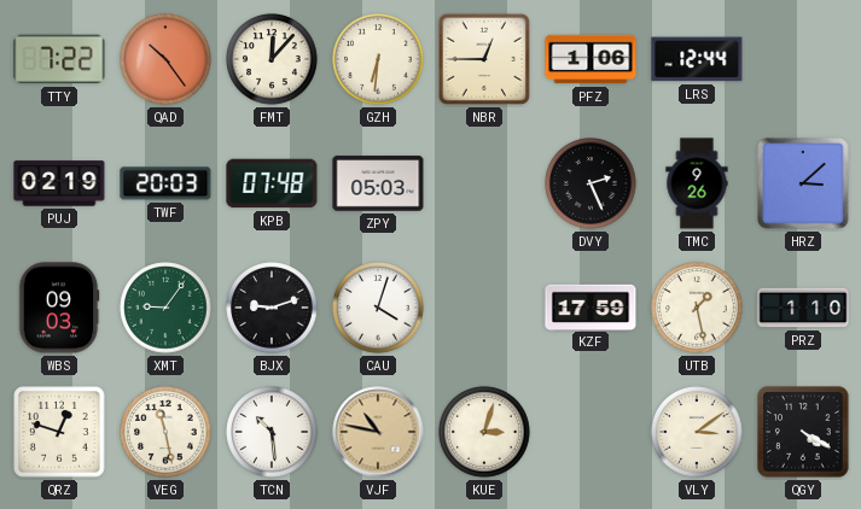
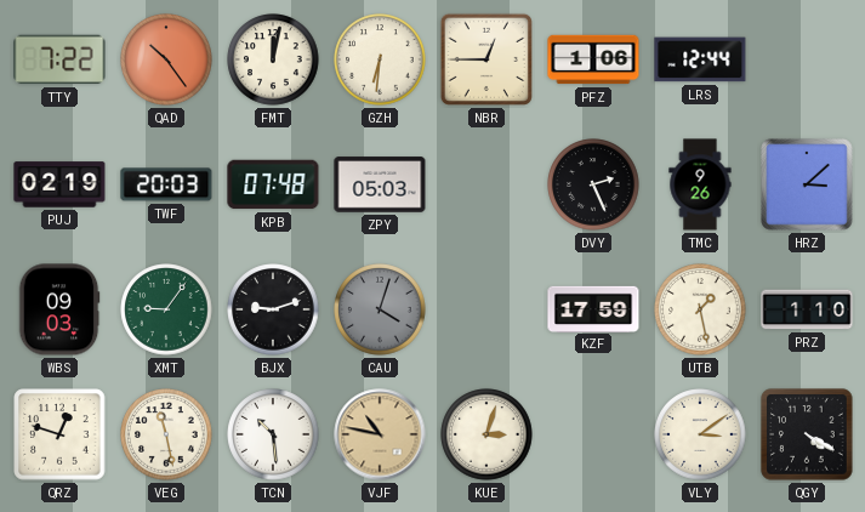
FMT: 12:07 -> 12:02 (273, 59)
CAU dial: white -> grey (380, 309)
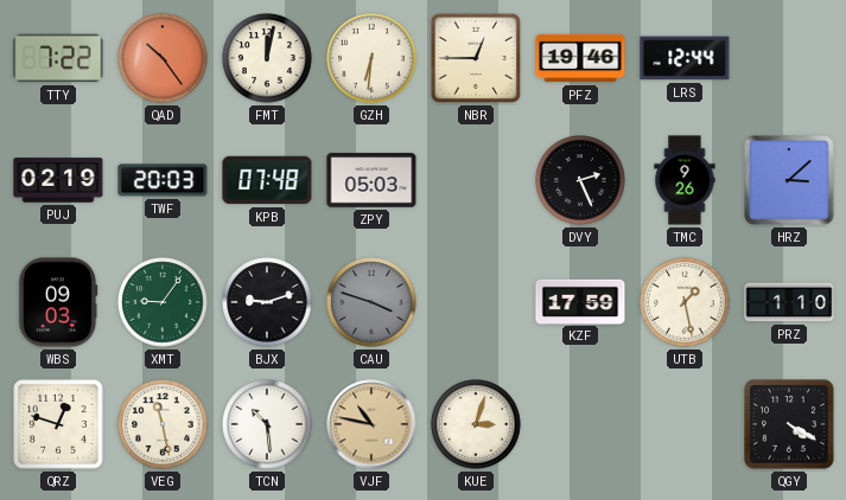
PFZ: 1:06 -> 19:46 (580, 58)
CAU: 4:03 -> 3:48 (371, 302)
VLY: 3:09 -> none (700, 434)
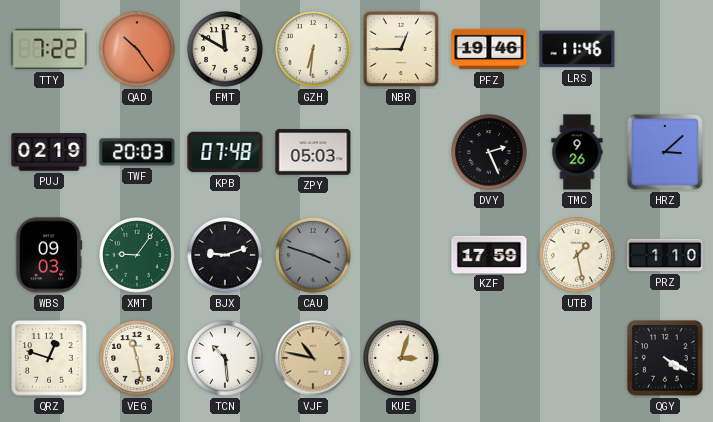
FMT: 12:02 -> 11:50 (225, 49)
LRS: 12:44 -> 11:46 (577, 49)
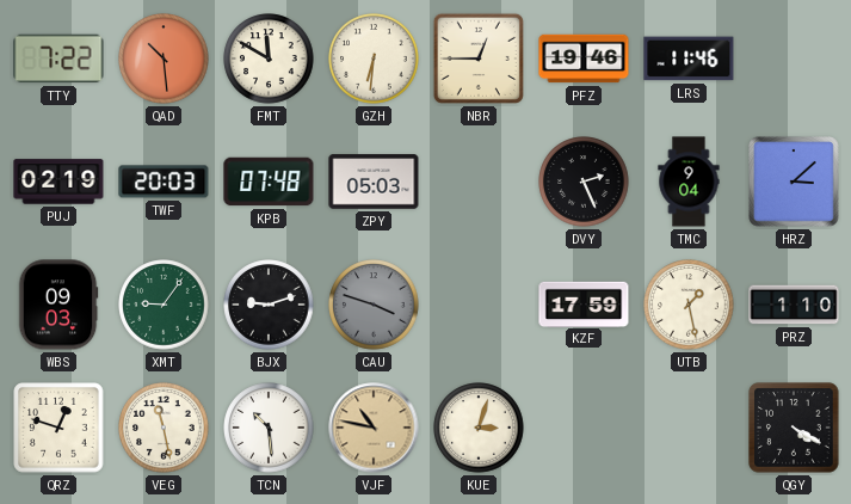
QAD: 10:24 -> 10:29 (164, 59)
TMC: 9:26 -> 9:04 (689, 182)
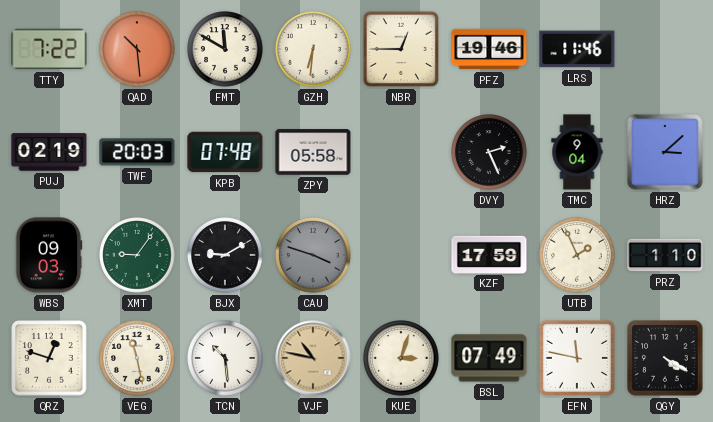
ZPY: 05:03 -> 05:58 (313, 152)
BJX: 9:12 -> 9:10 (225, 255)
UTB: 1:28 -> 1:56 (577, 255)
BSL: none -> 07:49 (489, 358)
EFN: none -> 11:47 (577, 358)
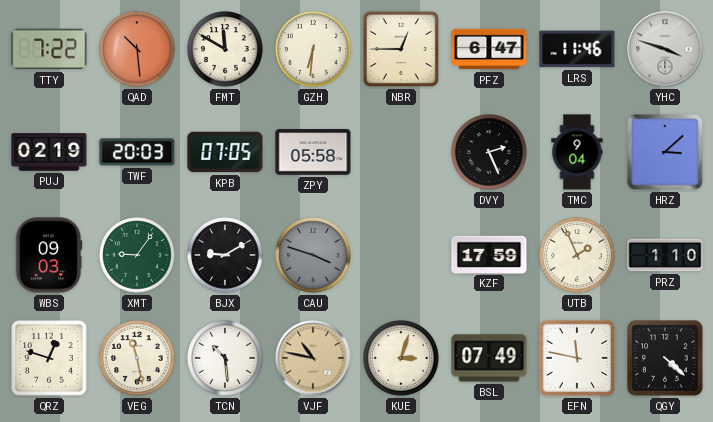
PFZ: 19:46 -> 6:47 (489, 49)
YHC: none -> 3:48 (665, 49)
KPB: 07:48 -> 07:05 (225, 152)
QGY: 4:20 -> 4:22 (665, 358)
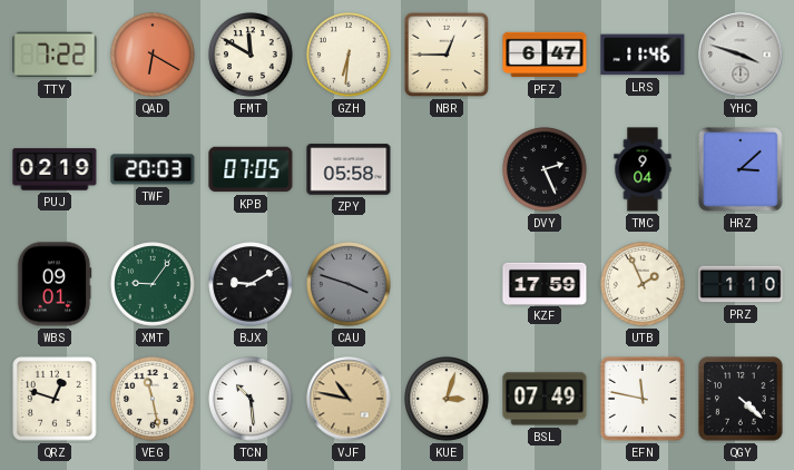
QAD: 10:29 -> 6:20 (153, 55)
WBS: 09:03 -> 09:01 (55, 284)
